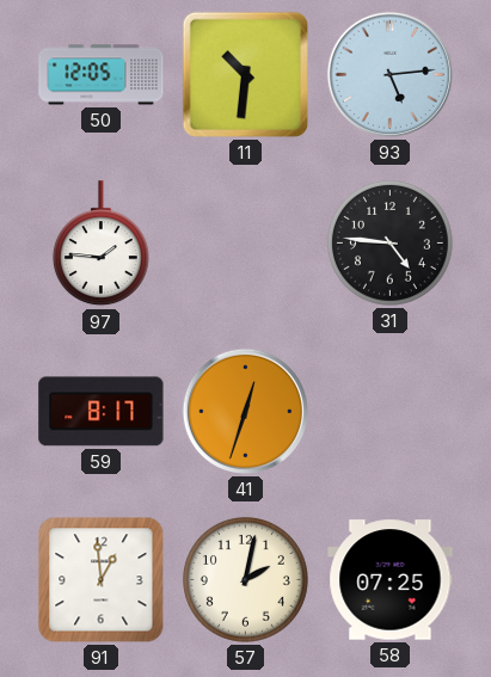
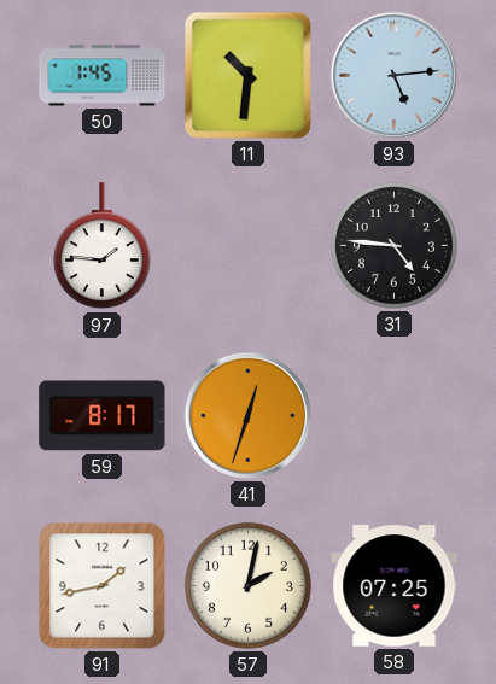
50: 12:05 -> 1:45 (103, 76)
91: 12:59 -> 1:43 (103, 586)
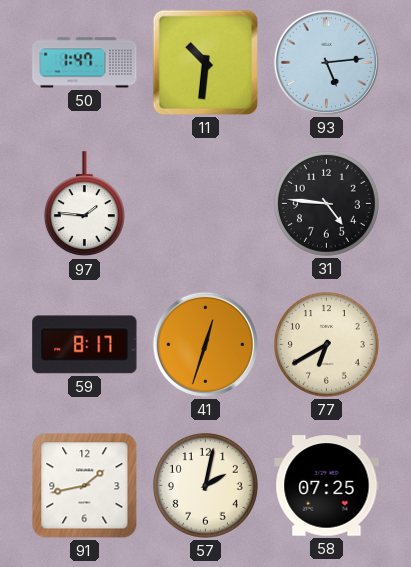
50: 1:45 -> 1:47 (85, 63)
77: none -> 6:40 (326, 344)
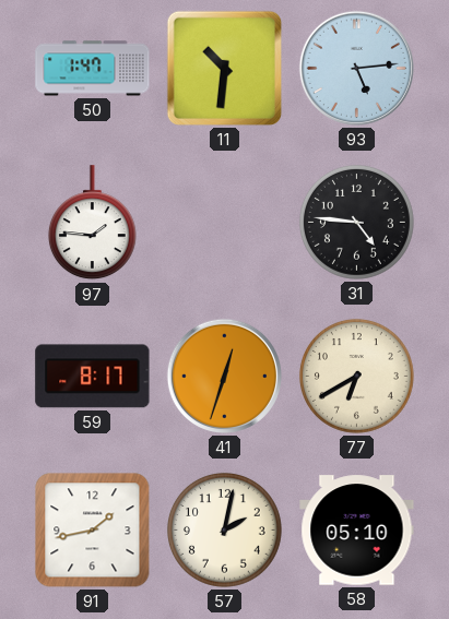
58: 07:25 -> 05:10 (357, 531)
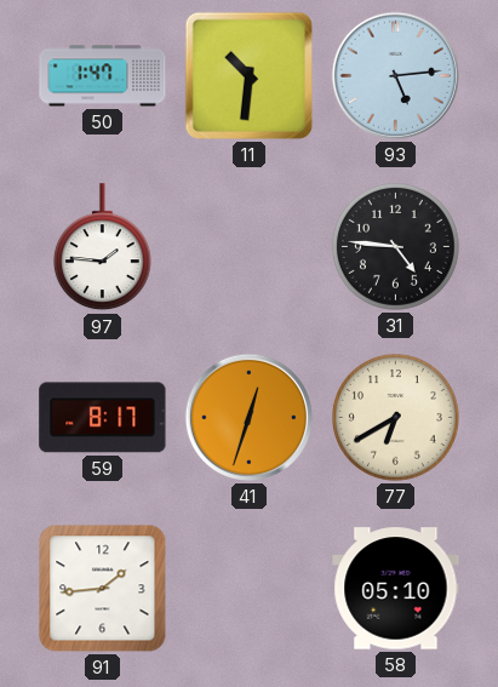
91: 1:43 -> 1:44 (103, 589)
57: 2:02 -> none (224, 529)
